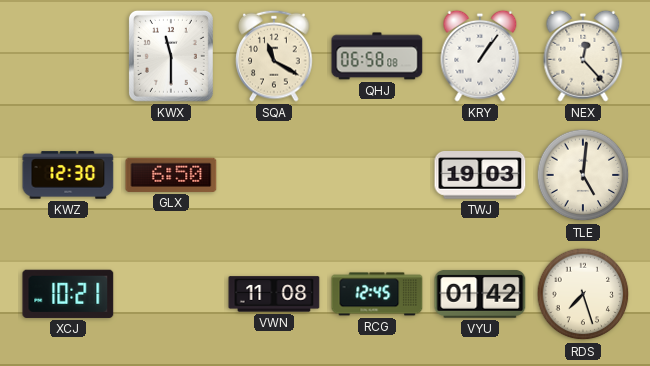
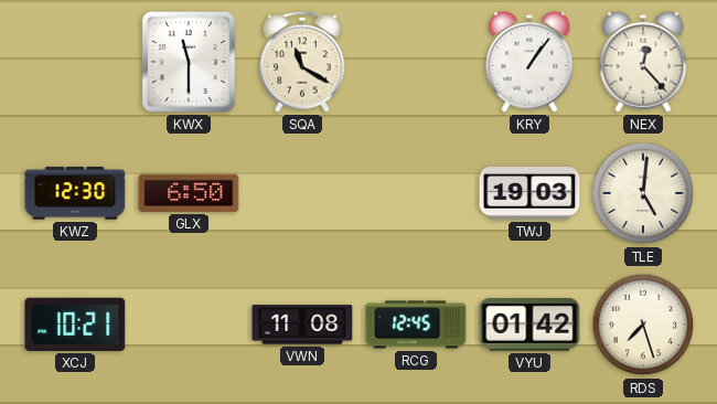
QHJ: 06:58 -> none (377, 56)
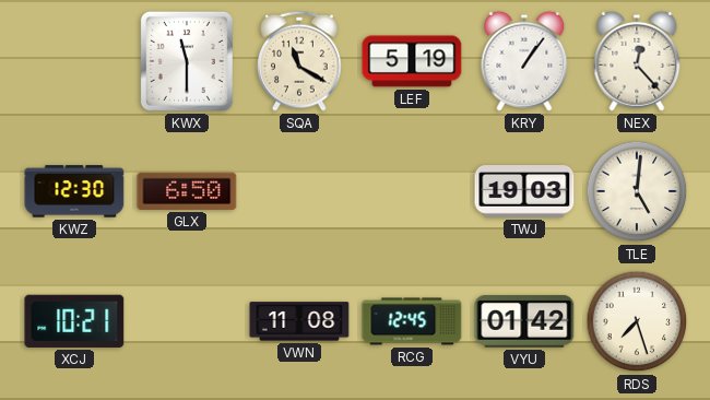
LEF: none -> 5:19 (412, 61)
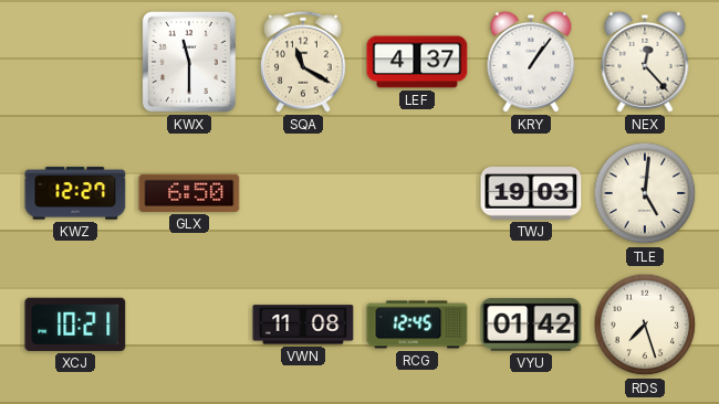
LEF: 5:19 -> 4:37 (417, 62)
KWZ: 12:30 -> 12:27 (75, 193)
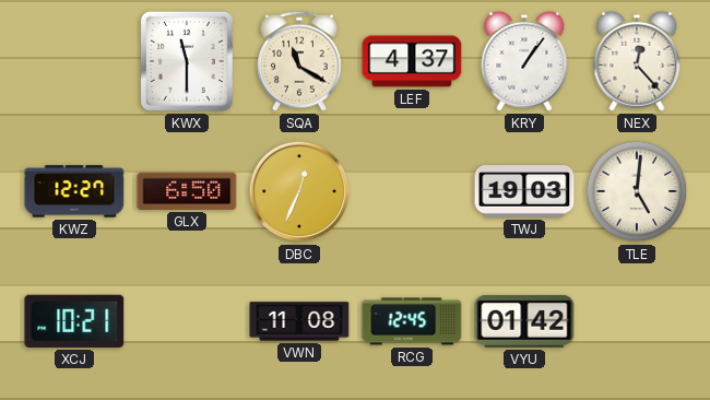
DBC: none -> 12:34 (299, 191)
RDS: 7:27 -> none (645, 325)
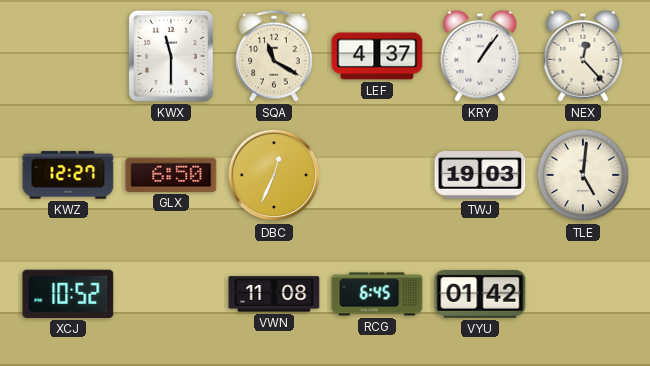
XCJ: 10:21 -> 10:52 (68, 294)
RCG: 12:45 -> 6:45 (377, 294)
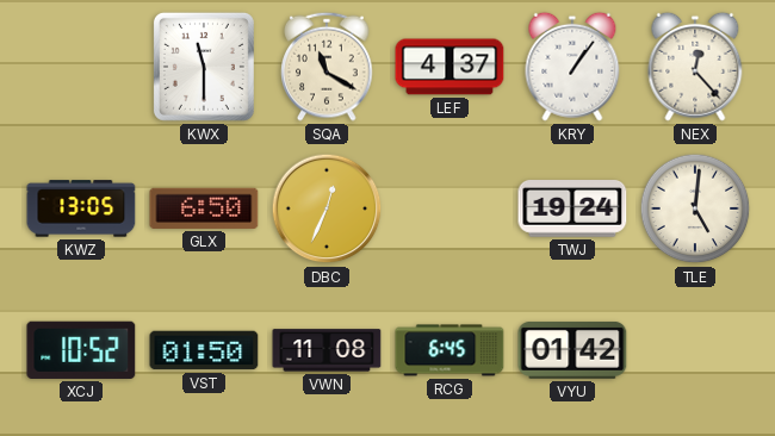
KWZ: 12:27 -> 13:05 (81, 208)
TWJ: 19:03 -> 19:24 (572, 210)
VST: none -> 01:50 (204, 350)
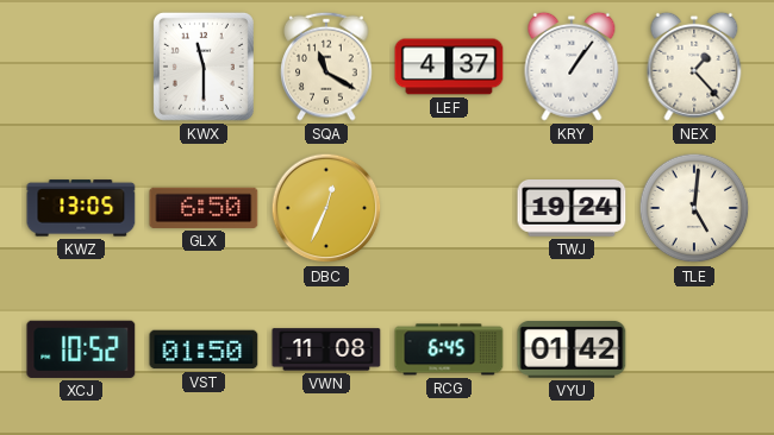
NEX: 12:23 -> 1:23 (694, 67)
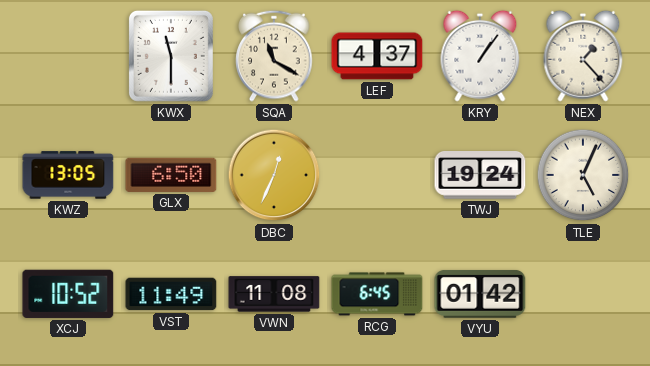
TLE: 5:01 -> 5:04 (583, 175)
VST: 01:50 -> 11:49 (171, 294)
